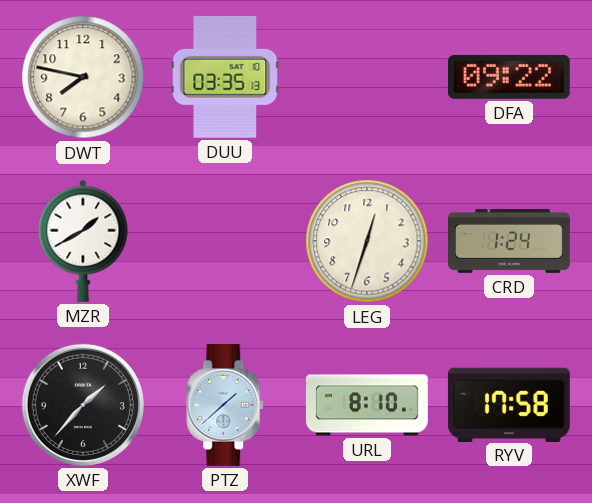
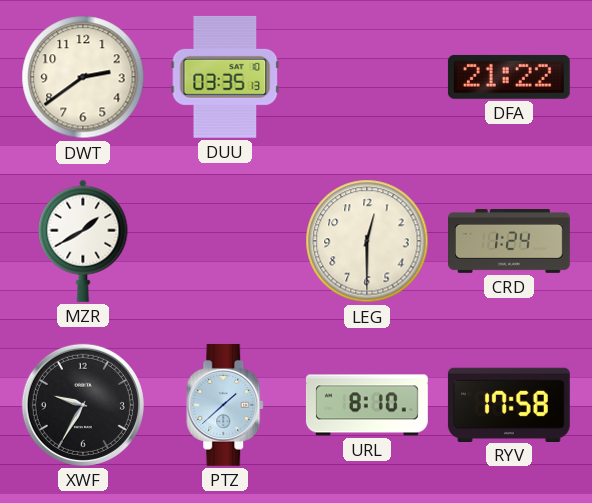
DWT: 7:47 -> 2:39 (83, 77)
DFA: 09:22 -> 21:22 (509, 77)
LEG: 12:33 -> 12:30 (367, 241)
XWF: 1:37 -> 9:35 (83, 405)
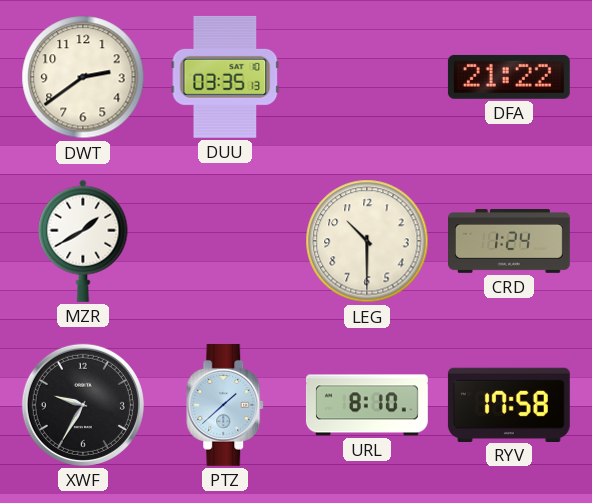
LEG: 12:30 -> 10:30 (367, 241)
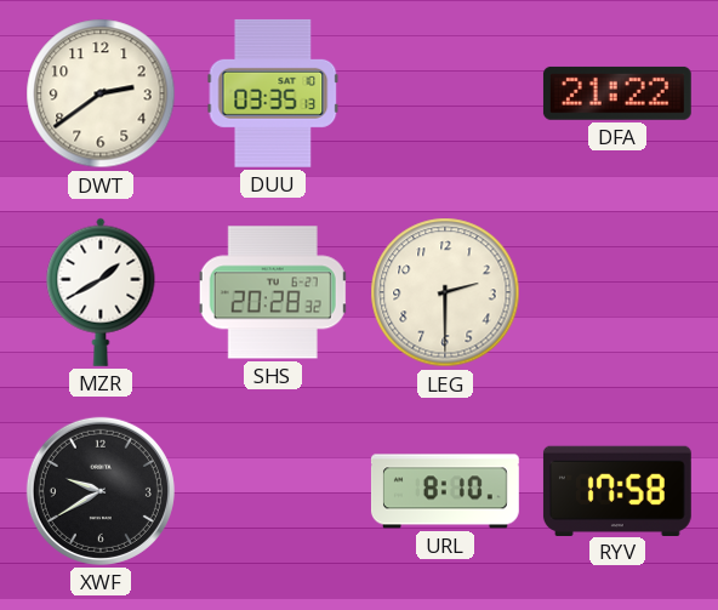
SHS: none -> 20:28 (273, 292)
LEG: 10:30 -> 2:30 (445, 292)
CRD: 1:24 -> none (510, 242)
XWF: 9:35 -> 9:40 (101, 491)
PTZ: 1:38 -> none (226, 405)
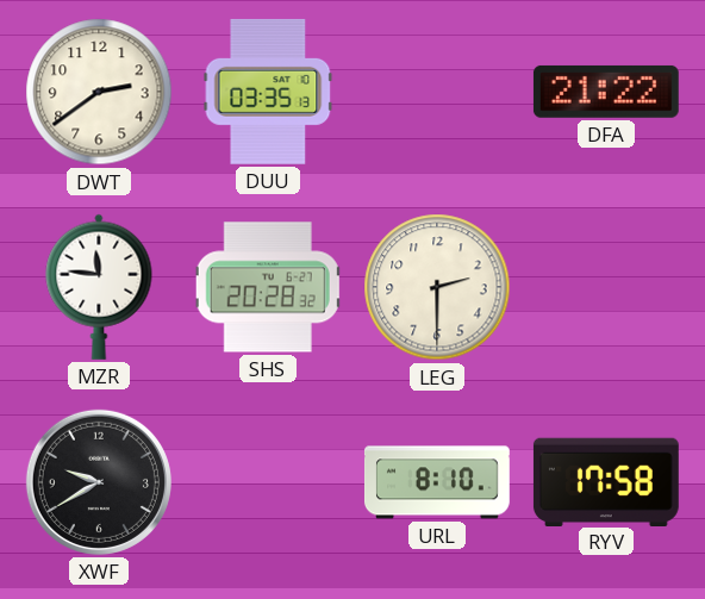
MZR: 1:40 -> 11:46 (99, 287)
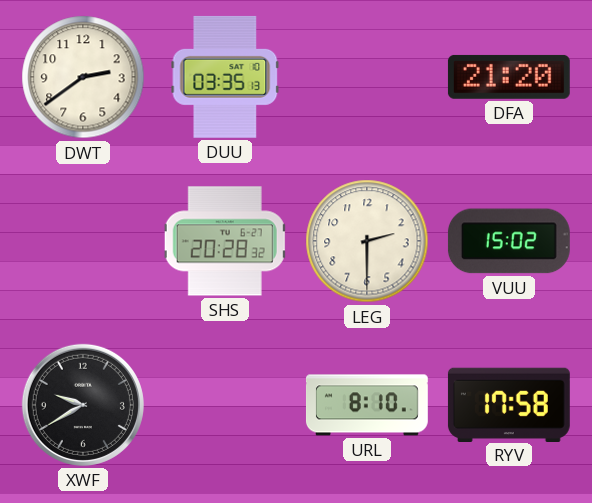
DFA: 21:22 -> 21:20 (509, 77)
MZR: 11:46 -> none (99, 287)
VUU: none -> 15:02 (509, 241)
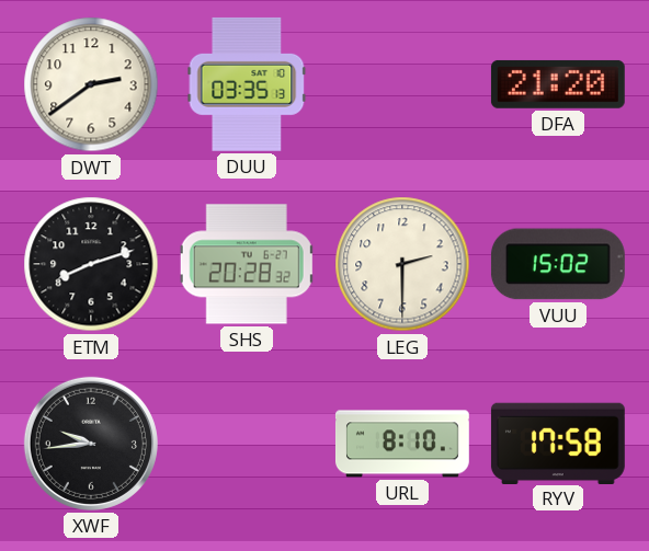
ETM: none -> 8:12 (91, 264)
XWF: 9:40 -> 9:44 (91, 444)
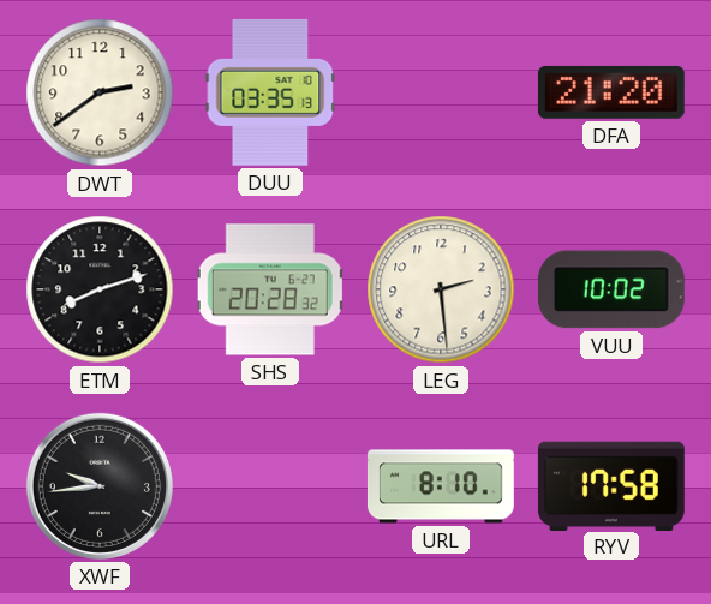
LEG: 2:30 -> 2:29 (441, 289)
VUU: 15:02 -> 10:02 (611, 289)
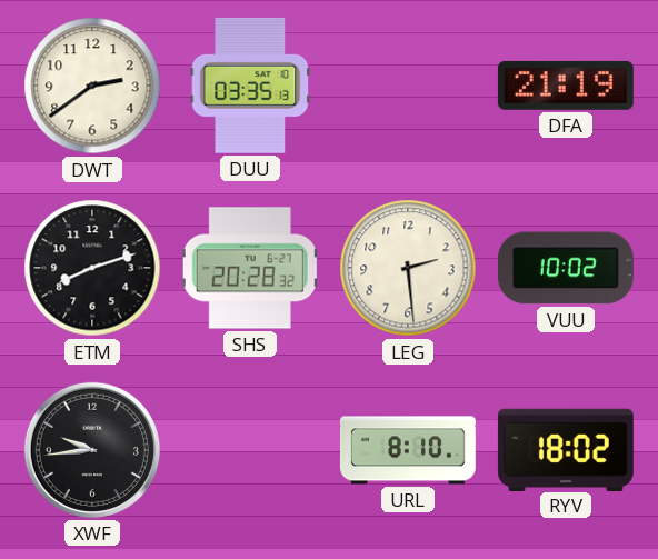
DFA: 21:20 -> 21:19 (566, 86)
RYV: 17:58 -> 18:02 (566, 449)
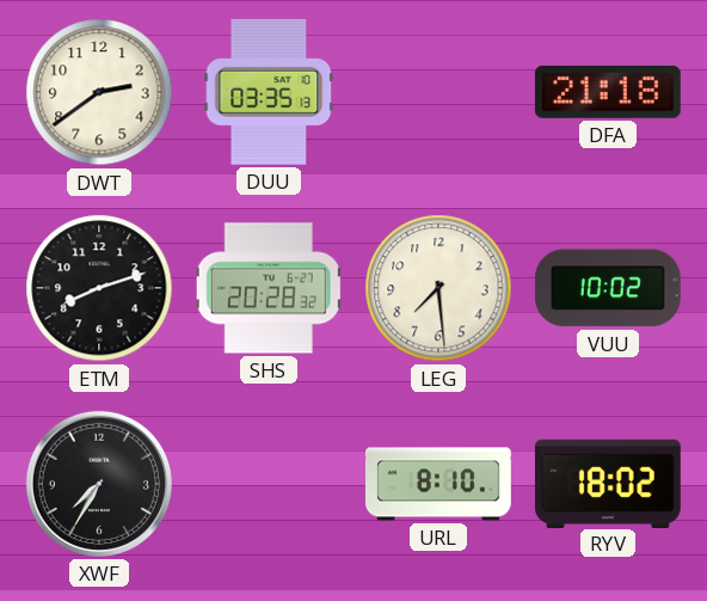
DFA: 21:19 -> 21:18 (608, 92)
LEG: 2:29 -> 7:29 (438, 288)
XWF: 9:44 -> 7:35 (99, 484)
